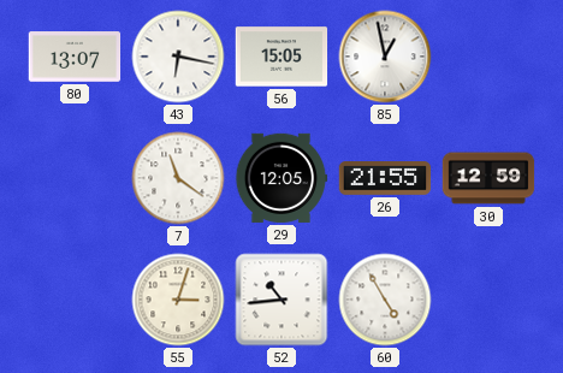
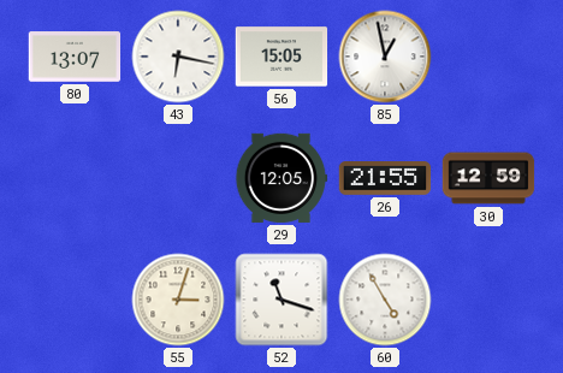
7: 11:21 -> none (178, 178)
52: 10:44 -> 11:18 (281, 300)
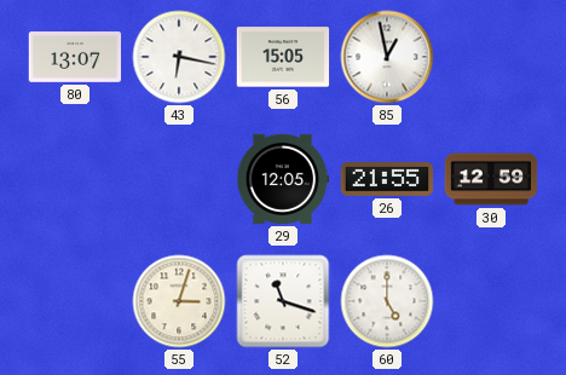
60: 4:55 -> 5:00 (387, 301)
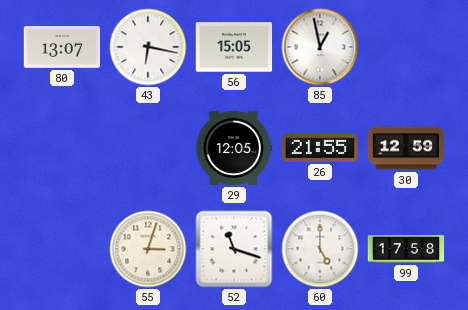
99: none -> 17:58 (406, 249)
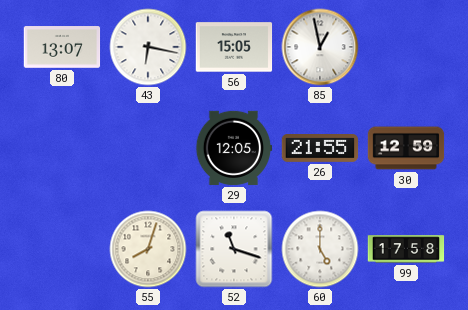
55: 3:03 -> 8:03 (148, 249)
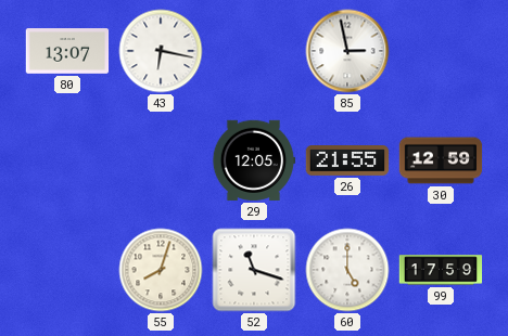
56: 15:05 -> none (234, 47)
85: 12:58 -> 2:58 (347, 51)
99: 17:58 -> 17:59 (441, 270)
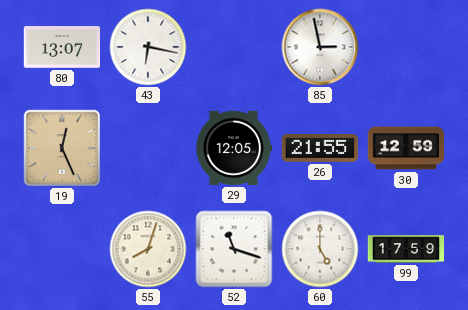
19: none -> 12:26 (62, 148)
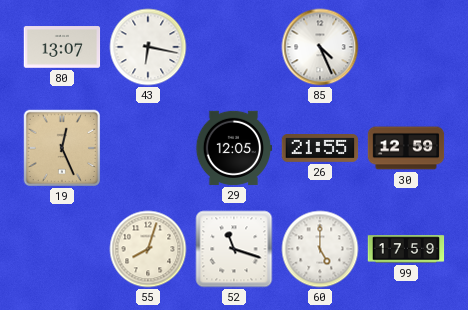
85: 2:58 -> 4:26 (320, 47)
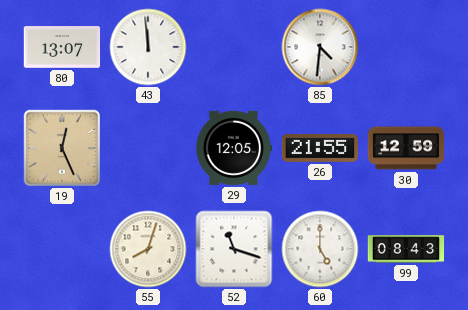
43: 6:17 -> 11:59 (148, 47)
85: 4:26 -> 4:31 (320, 47)
99: 17:59 -> 08:43 (406, 249)
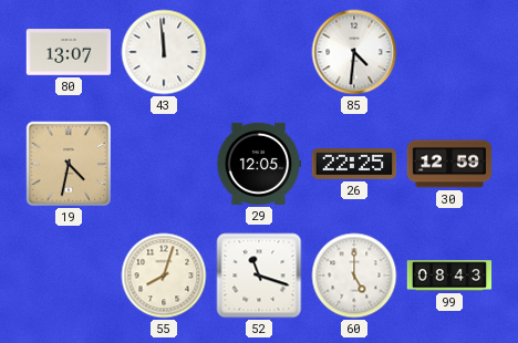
19: 12:26 -> 4:32 (69, 164)
26: 21:55 -> 22:25 (354, 165)
